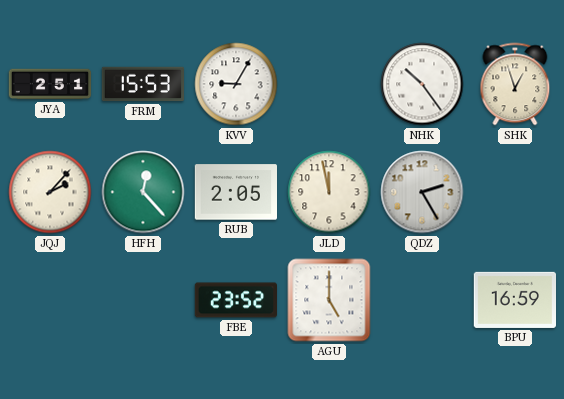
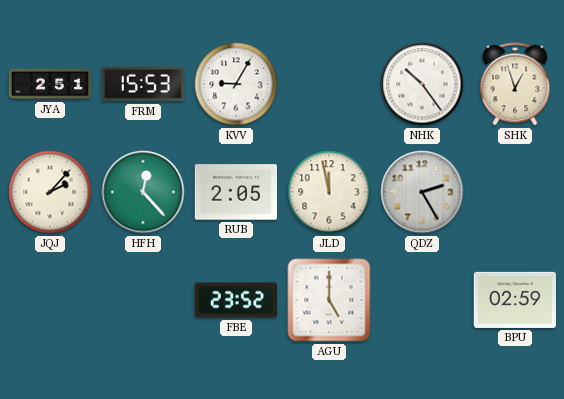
BPU: 16:59 -> 02:59 (514, 300)
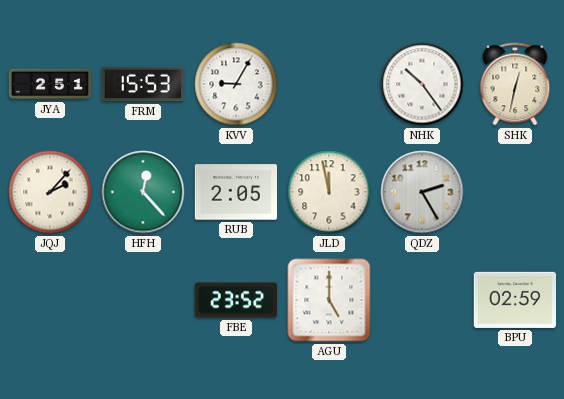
SHK: 12:57 -> 12:32 (515, 84)
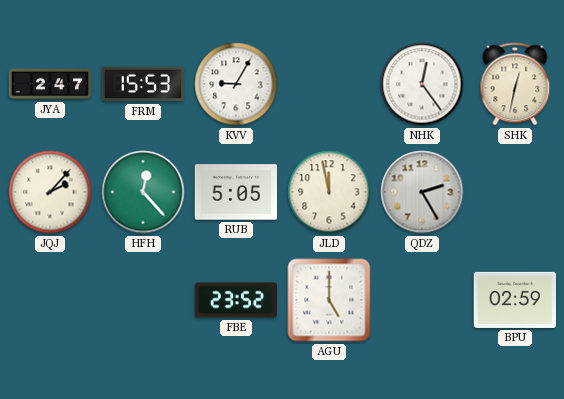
JYA: 2:51 -> 2:47 (50, 84)
NHK: 10:24 -> 12:24 (422, 84)
RUB: 2:05 -> 5:05 (235, 192)
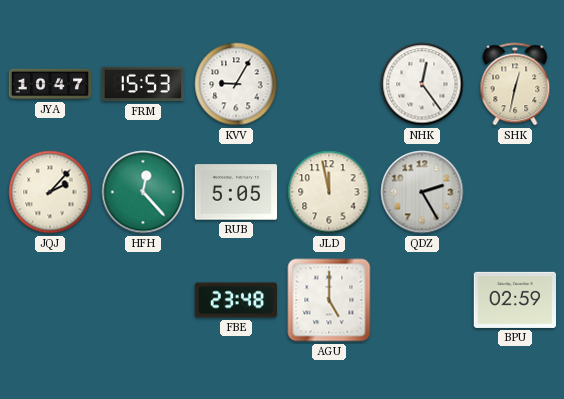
JYA: 2:47 -> 10:47 (50, 84)
FBE: 23:52 -> 23:48 (235, 300)
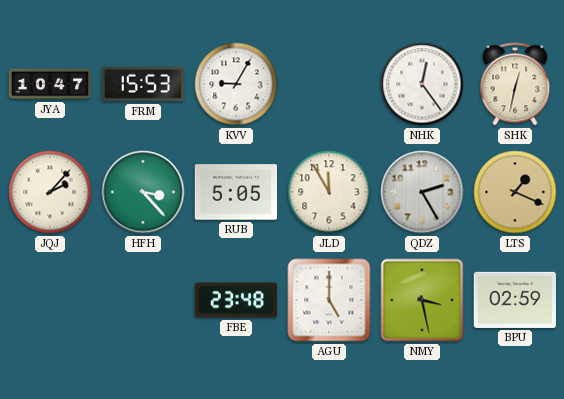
HFH: 12:23 -> 3:23 (143, 192)
JLD: 11:58 -> 11:55 (329, 192)
LTS: none -> 1:19 (515, 192)
NMY: none -> 3:28 (422, 300)
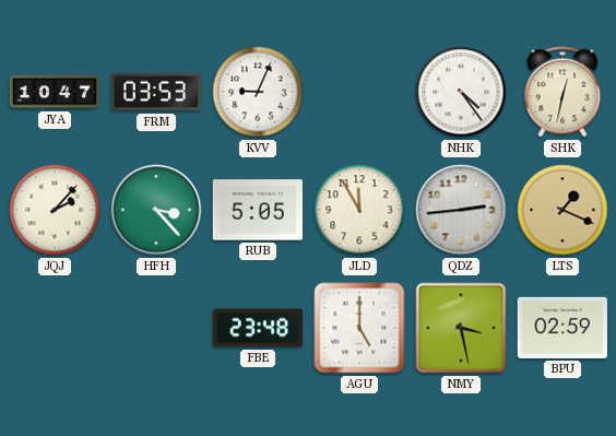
FRM: 15:53 -> 03:53 (155, 92)
KVV: 9:05 -> 9:04 (258, 92)
NHK: 12:24 -> 4:24 (461, 92)
QDZ: 2:25 -> 2:44 (461, 210)
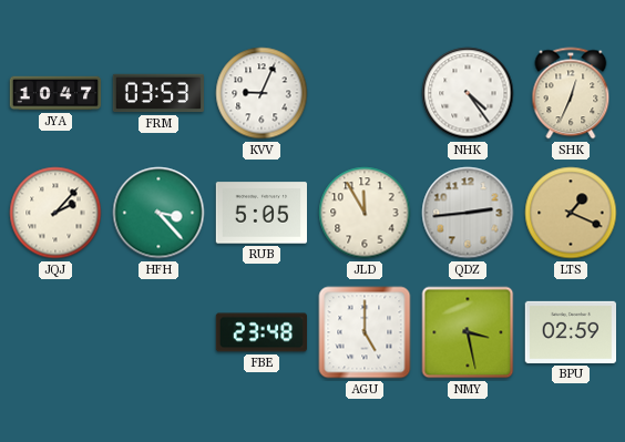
SHK: 12:32 -> 12:34 (571, 93)
